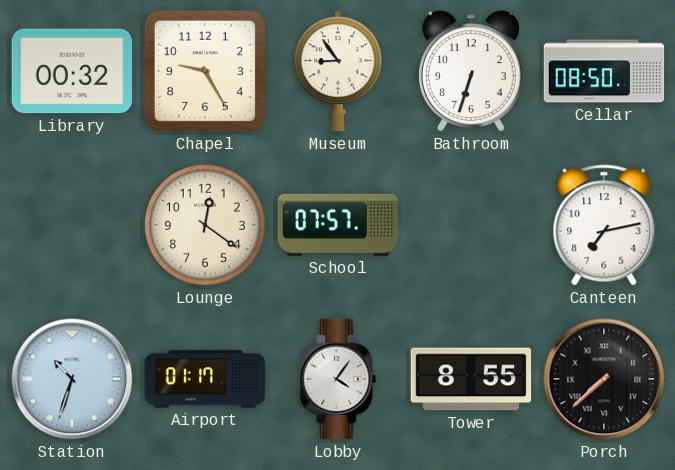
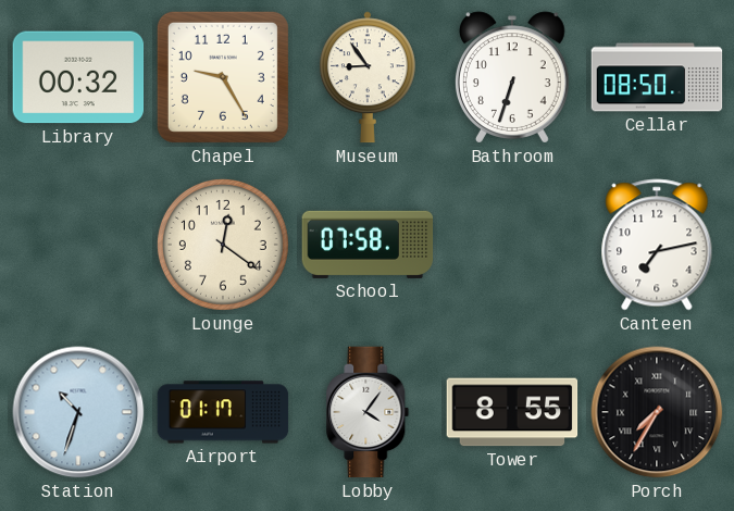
School: 07:57 -> 07:58 (368, 245)
Porch: 7:38 -> 7:35 (657, 412)
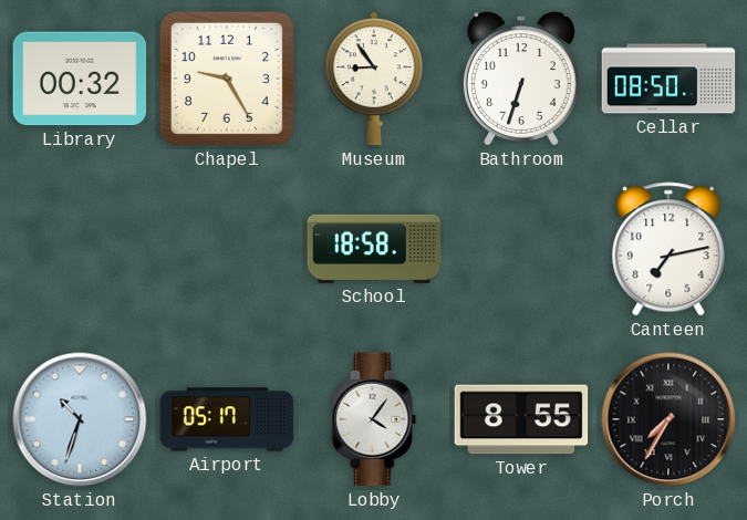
Lounge: 12:21 -> none (223, 245)
School: 07:58 -> 18:58 (374, 249)
Airport: 01:17 -> 05:17 (227, 419)
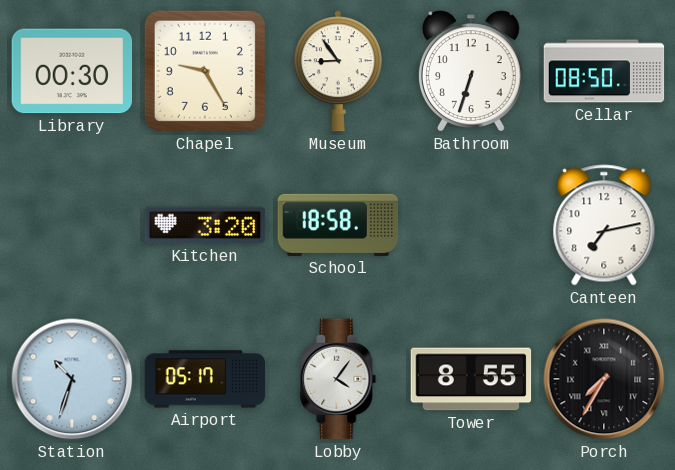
Library: 00:32 -> 00:30 (72, 71)
Kitchen: none -> 3:20 (205, 225)
